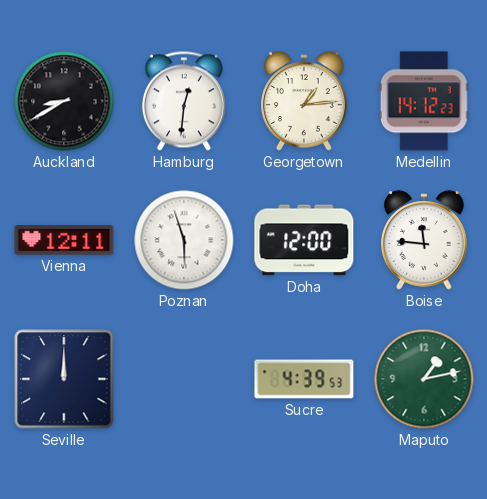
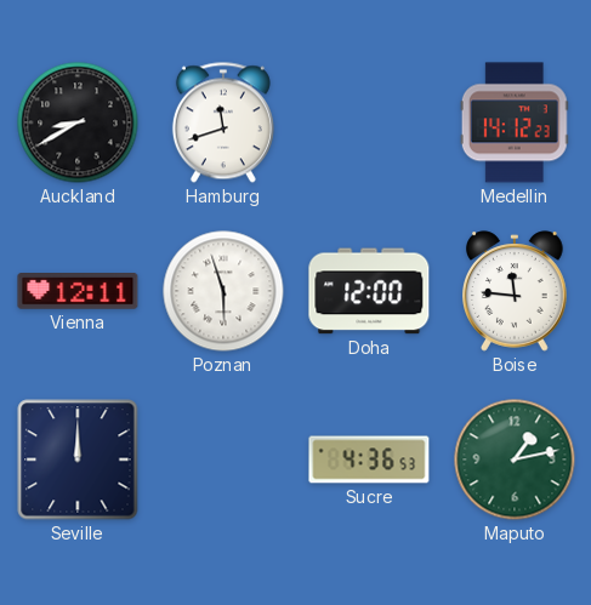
Hamburg: 12:31 -> 11:42 (223, 122)
Georgetown: 1:14 -> none (304, 101)
Sucre: 4:39 -> 4:36 (369, 460)
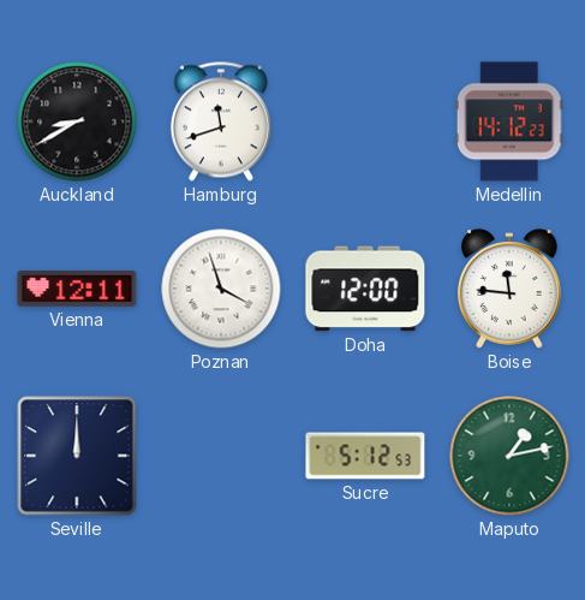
Poznan: 5:57 -> 3:57 (221, 289)
Sucre: 4:36 -> 5:12 (365, 456)
